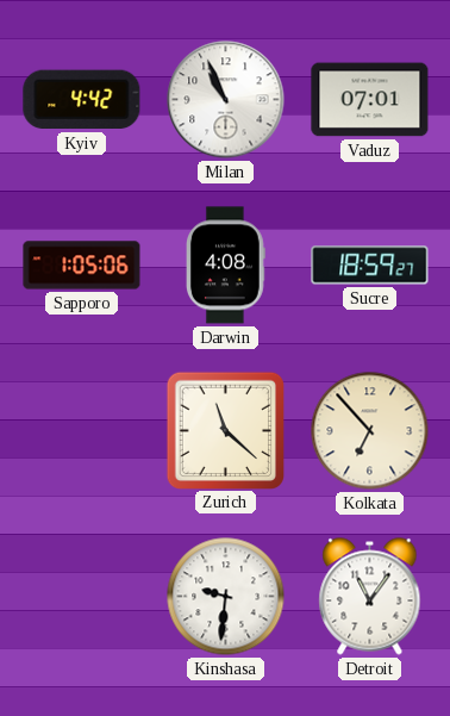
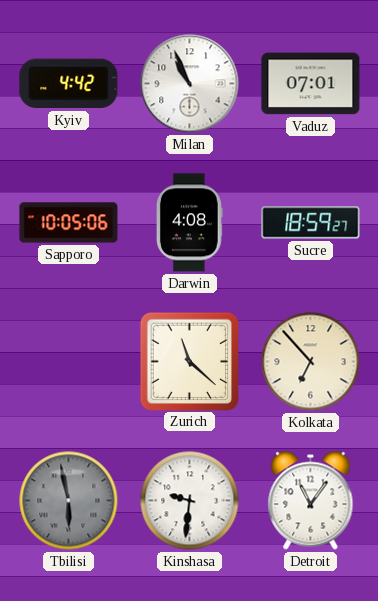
Sapporo: 1:05 -> 10:05 (69, 223)
Tbilisi: none -> 5:58 (69, 501)
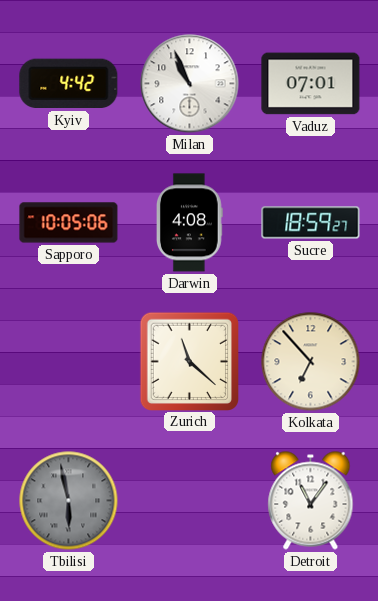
Kinshasa: 9:31 -> none (190, 501)
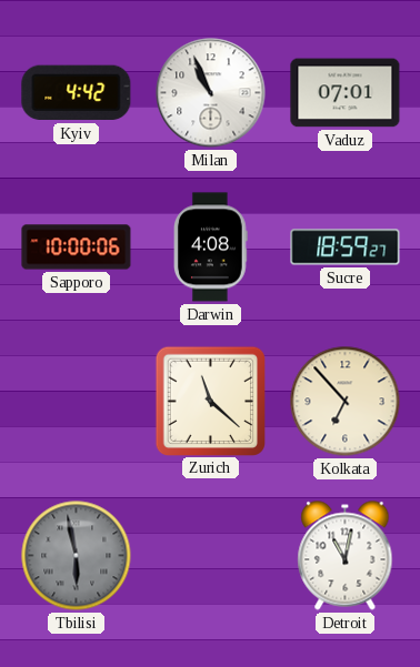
Sapporo: 10:05 -> 10:00 (77, 247)
Detroit: 11:06 -> 11:02 (346, 556)
